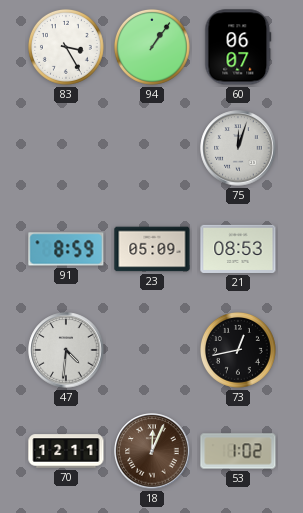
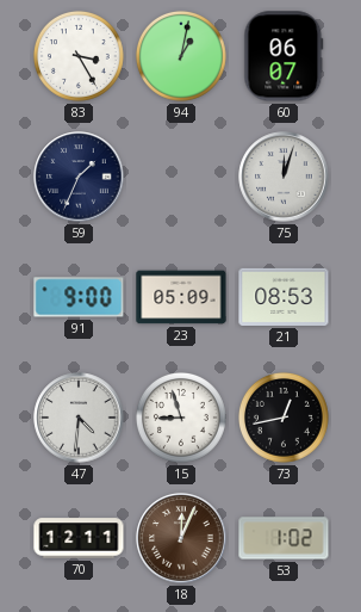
94: 1:06 -> 1:02 (181, 56)
59: none -> 1:34 (79, 177)
91: 8:59 -> 9:00 (79, 297)
15: none -> 8:57 (181, 418)
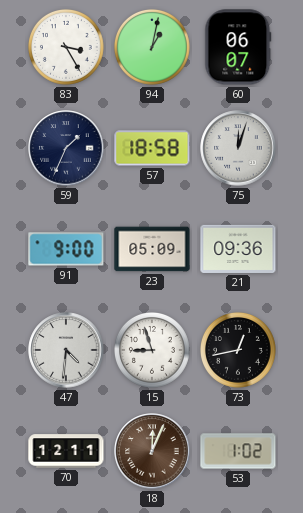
57: none -> 18:58 (152, 148)
21: 08:53 -> 09:36 (238, 249)
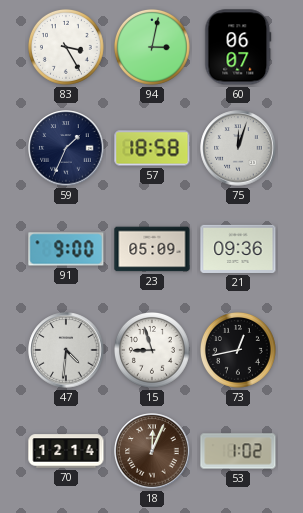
94: 1:02 -> 3:02 (152, 47)
70: 12:11 -> 12:14 (66, 451)
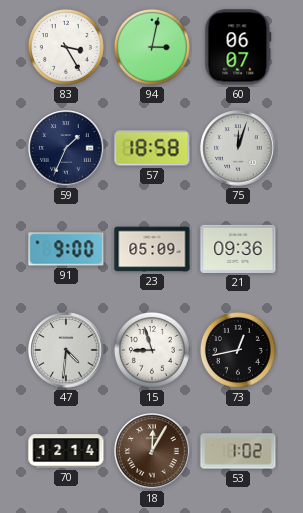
18: 12:04 -> 12:05 (152, 451)
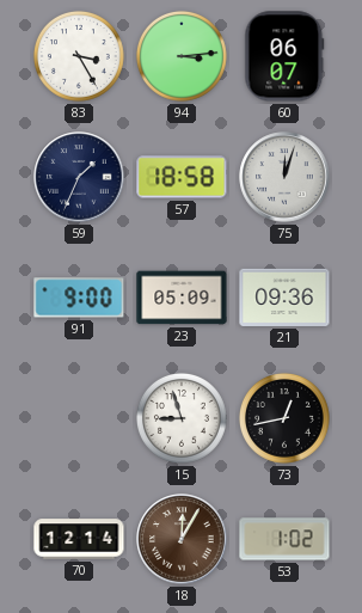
94: 3:02 -> 3:14 (182, 56)
47: 4:31 -> none (66, 350)
